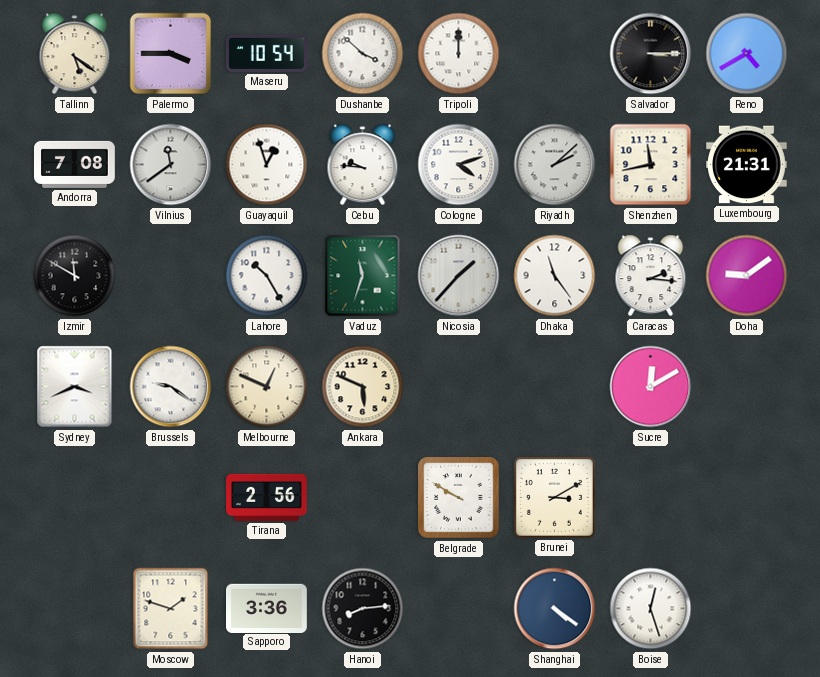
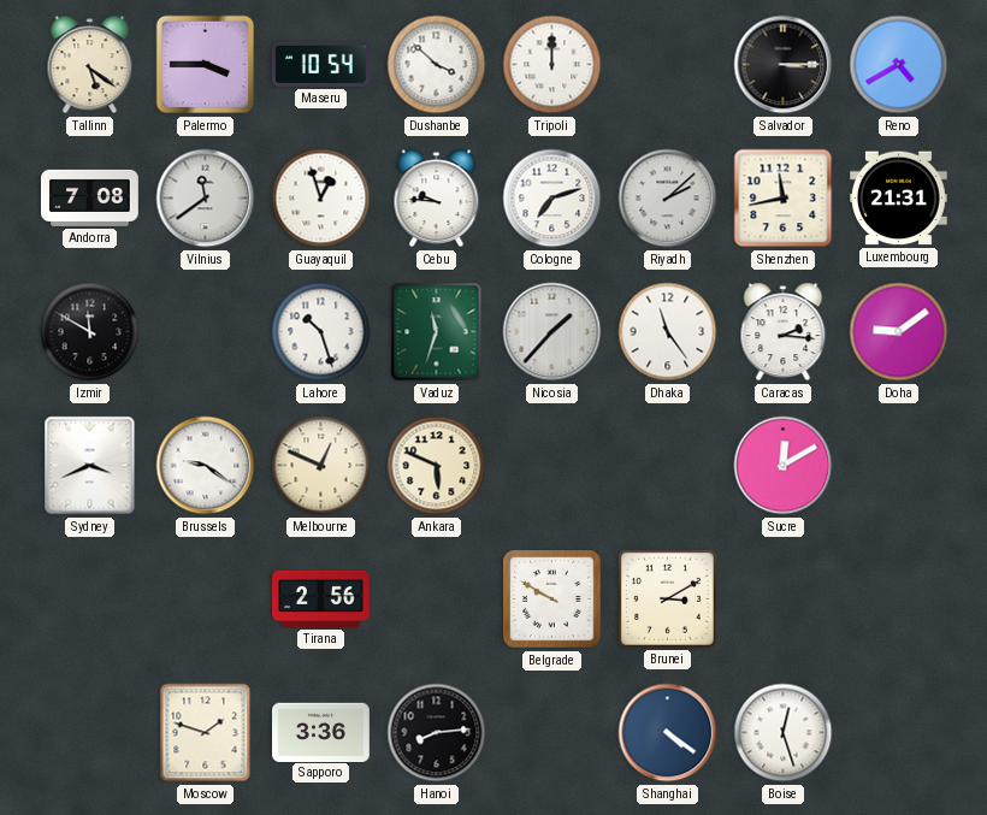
Cologne: 4:12 -> 7:12 (552, 199)
Lahore: 10:25 -> 10:27 (321, 332)
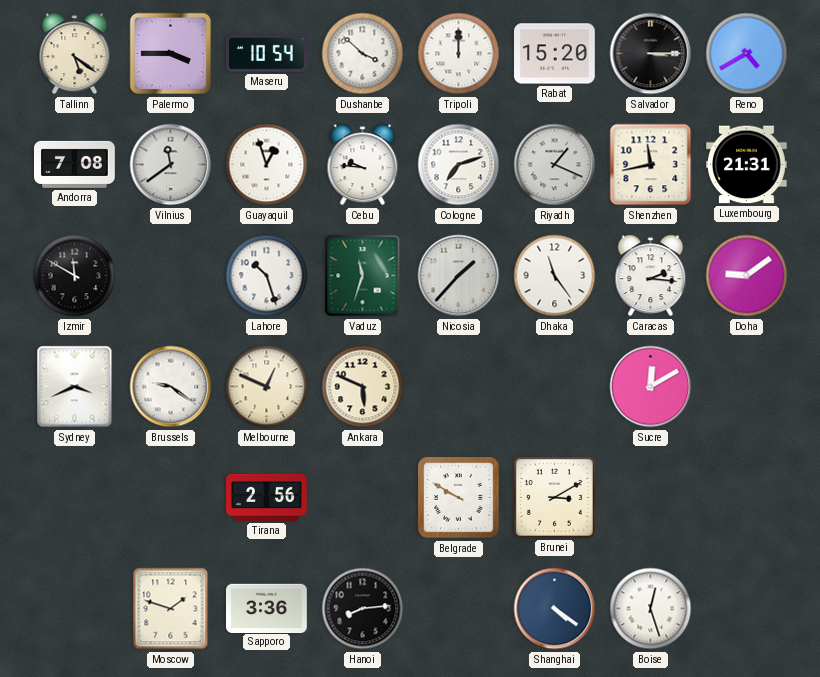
Rabat: none -> 15:20 (555, 54)
Riyadh: 2:08 -> 1:19 (555, 165)
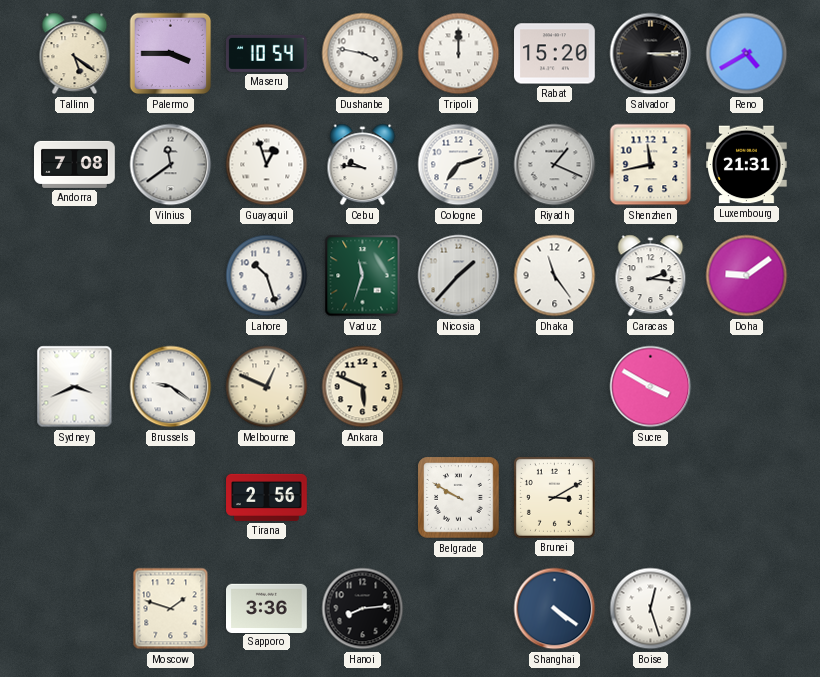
Dushanbe: 3:52 -> 3:47 (363, 54)
Izmir: 11:50 -> none (75, 276)
Sucre: 12:10 -> 3:50 (651, 387)
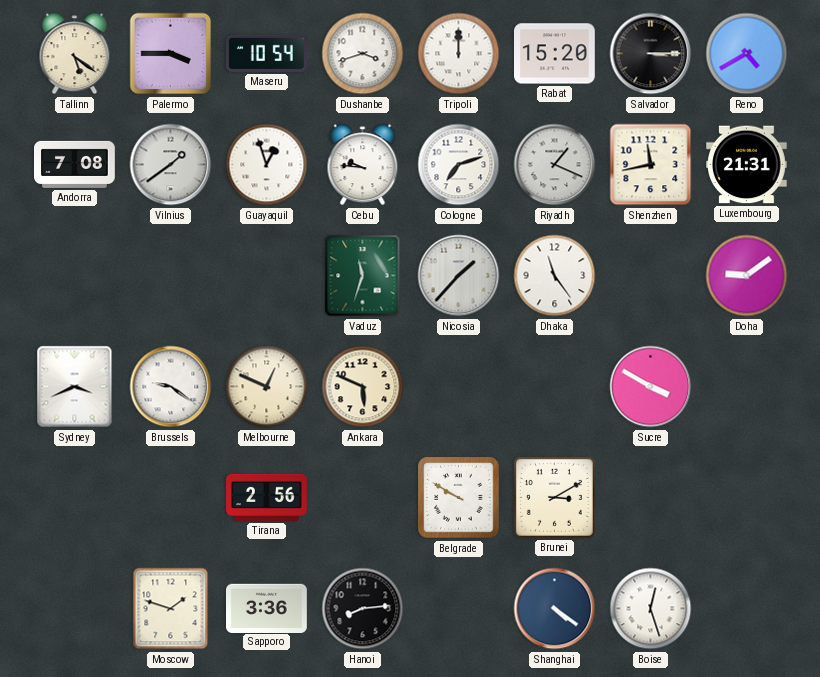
Dushanbe: 3:47 -> 3:42 (363, 54)
Vilnius: 11:39 -> 1:39 (171, 165)
Lahore: 10:27 -> none (267, 276)
Caracas: 2:16 -> none (651, 276)
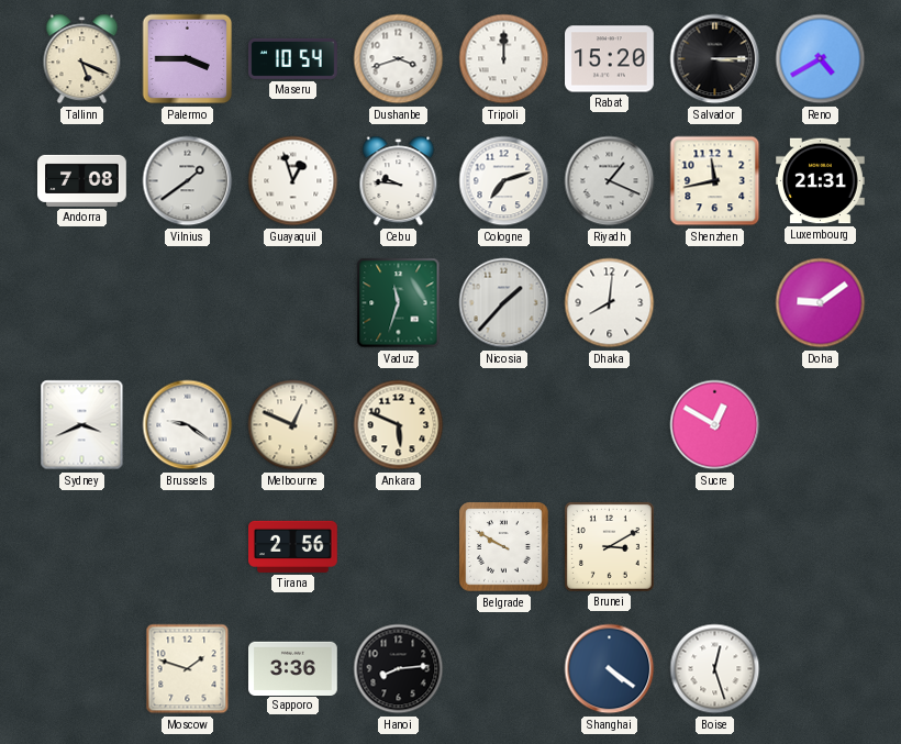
Tallinn: 5:21 -> 5:19 (82, 59)
Dhaka: 11:24 -> 8:01 (610, 303)
Sucre: 3:50 -> 12:50 (715, 425)
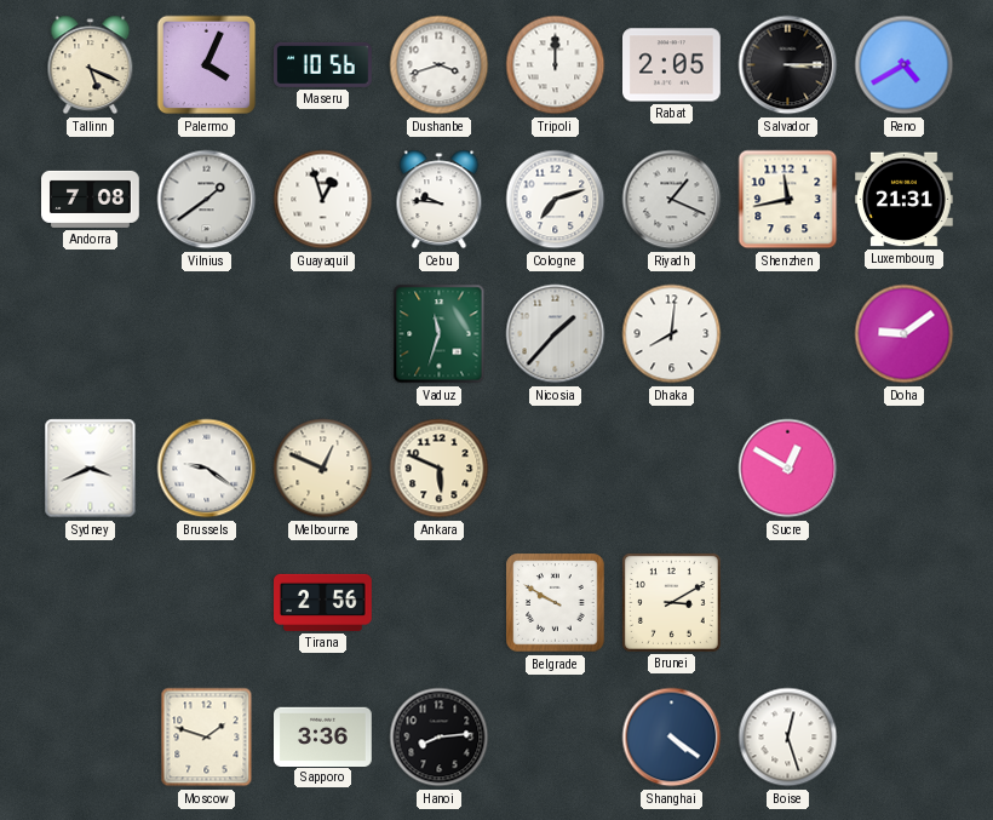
Palermo: 3:45 -> 4:04 (207, 65)
Maseru: 10:54 -> 10:56 (323, 64)
Rabat: 15:20 -> 2:05 (672, 65)
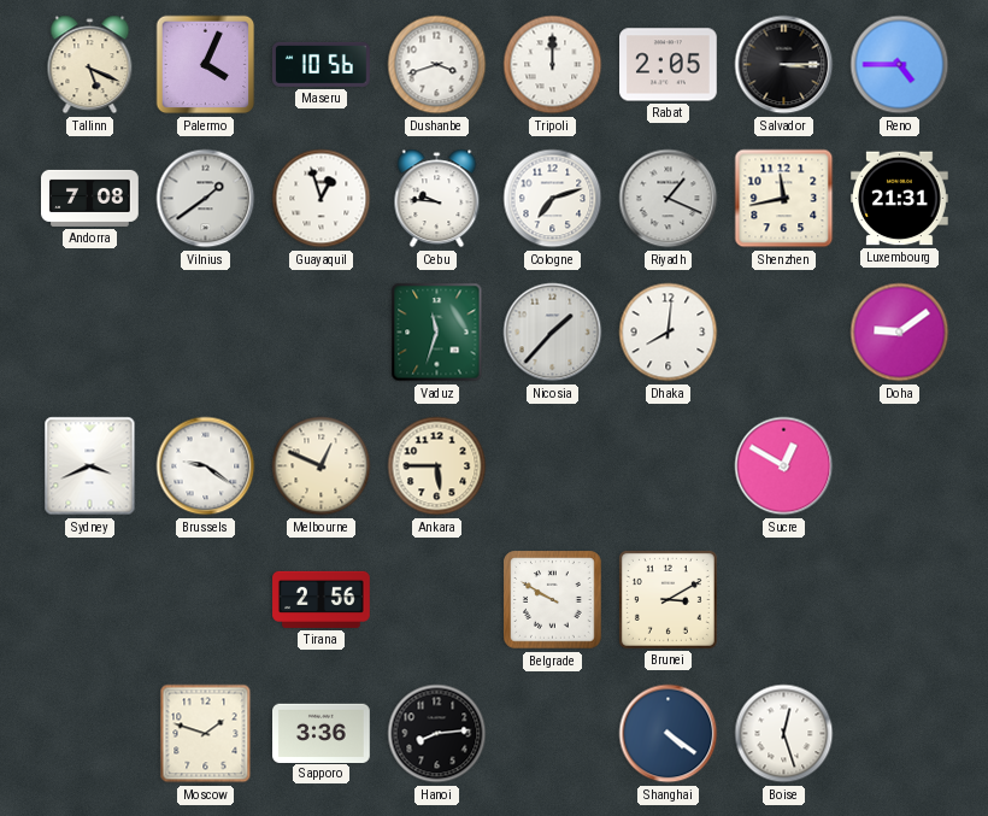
Reno: 4:40 -> 4:45 (900, 65)
Ankara: 5:49 -> 5:45 (437, 466)
